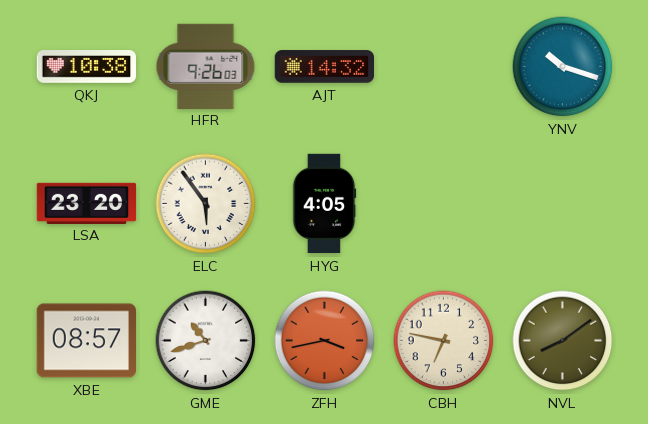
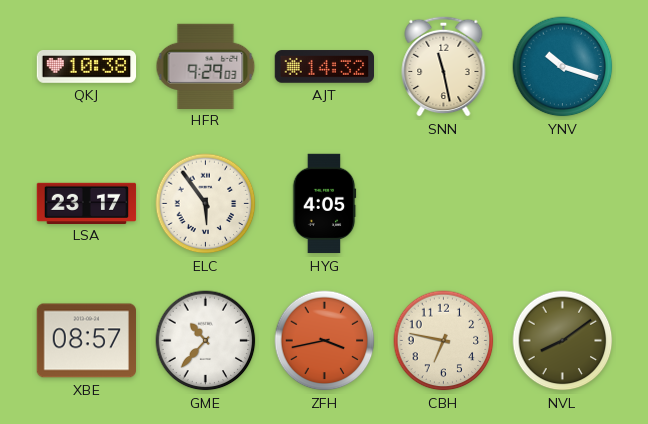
HFR: 9:26 -> 9:29 (206, 66)
SNN: none -> 11:28 (444, 66)
LSA: 23:20 -> 23:17 (87, 203)
GME: 10:42 -> 10:37 (206, 341)
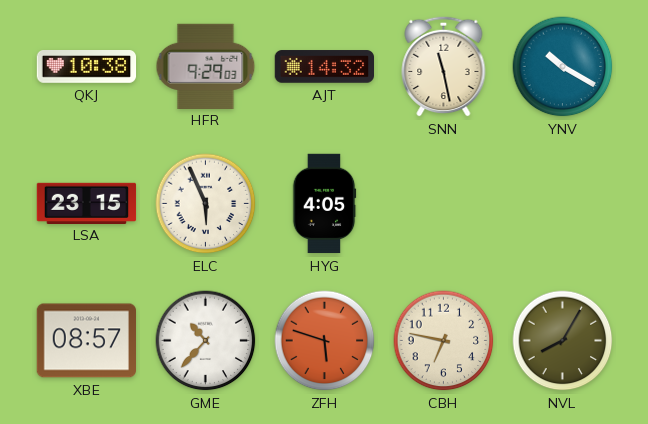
YNV: 10:18 -> 10:20 (563, 67)
LSA: 23:17 -> 23:15 (87, 203)
ELC: 5:54 -> 5:56 (206, 204)
ZFH: 3:43 -> 5:48 (325, 341)
NVL: 8:09 -> 8:05 (563, 341)
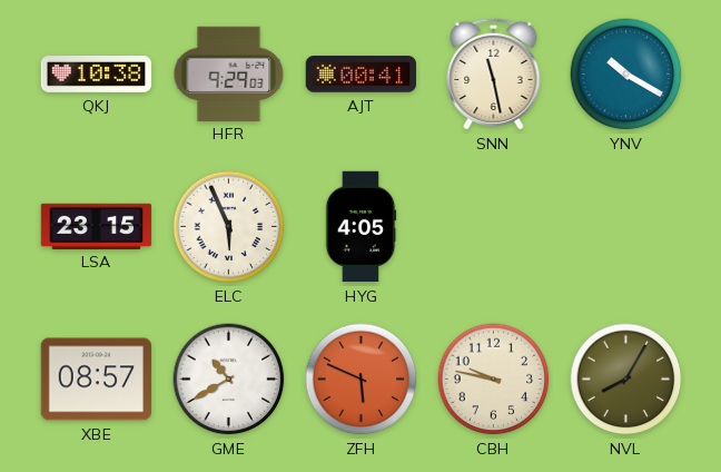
AJT: 14:32 -> 00:41 (360, 75)
GME: 10:37 -> 10:40 (229, 380)
ZFH: 5:48 -> 5:49 (362, 380)
CBH: 6:47 -> 9:47 (494, 380)
